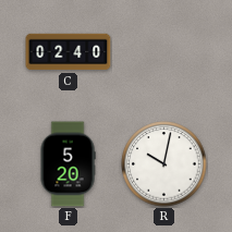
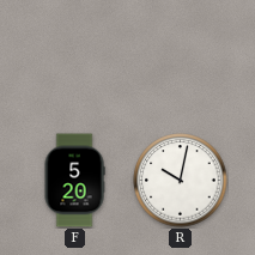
C: 02:40 -> none (69, 52)
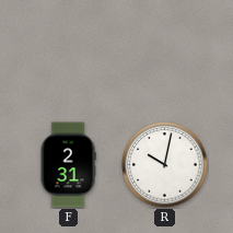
F: 5:20 -> 2:31 (68, 165)
